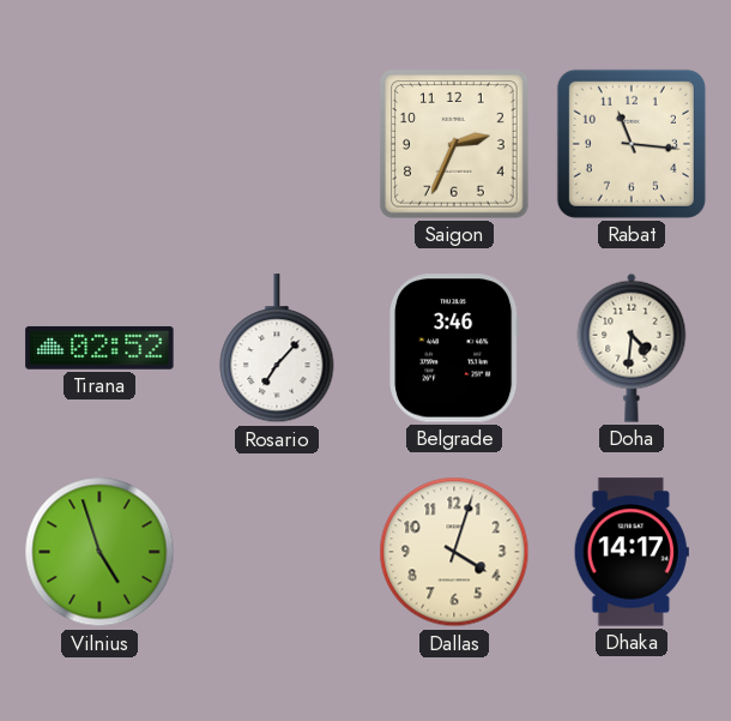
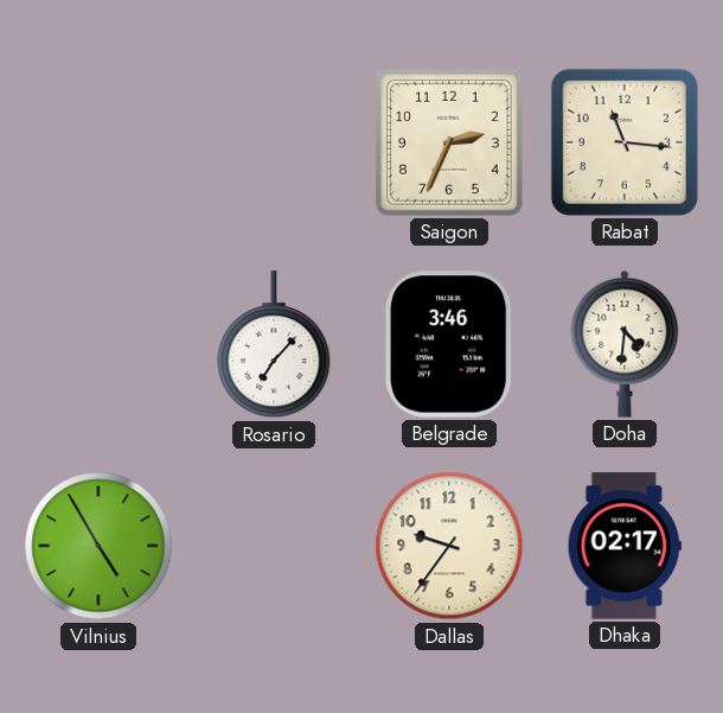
Tirana: 02:52 -> none (99, 348)
Vilnius: 4:57 -> 4:55 (98, 546)
Dallas: 4:03 -> 9:36 (449, 546)
Dhaka: 14:17 -> 02:17 (625, 546)
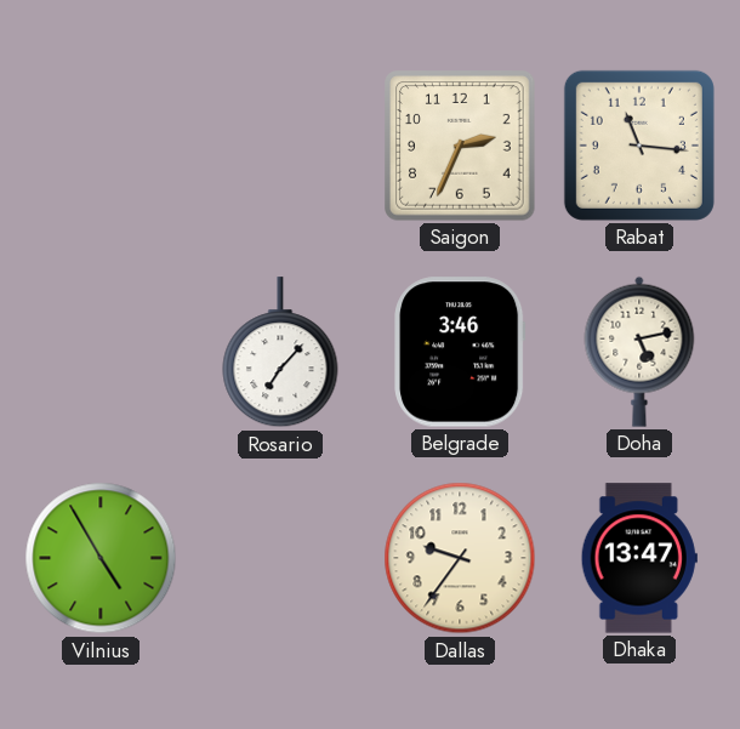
Doha: 4:31 -> 5:13 (639, 352)
Dhaka: 02:17 -> 13:47 (639, 558)
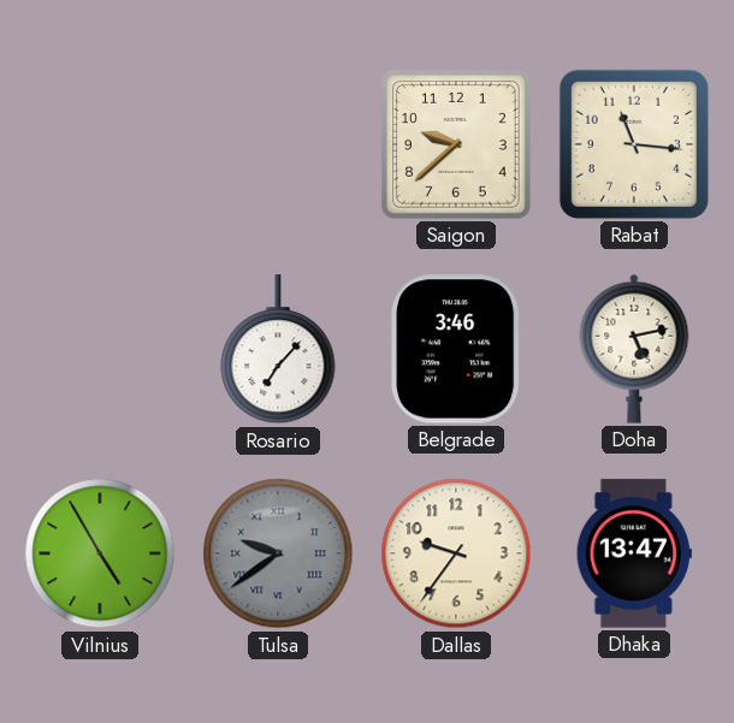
Saigon: 2:34 -> 9:38 (456, 144)
Tulsa: none -> 9:39 (278, 553)
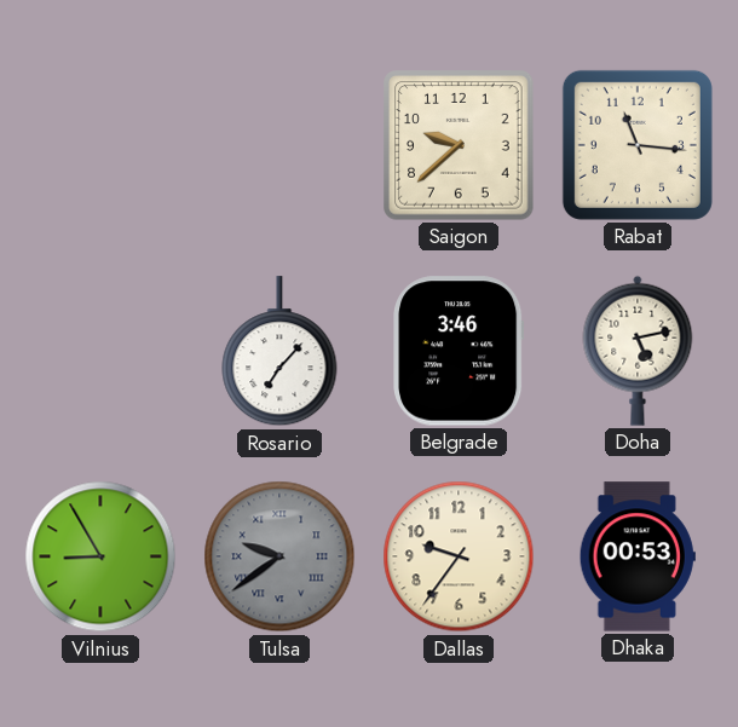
Vilnius: 4:55 -> 8:55 (100, 556)
Dhaka: 13:47 -> 00:53 (638, 556)
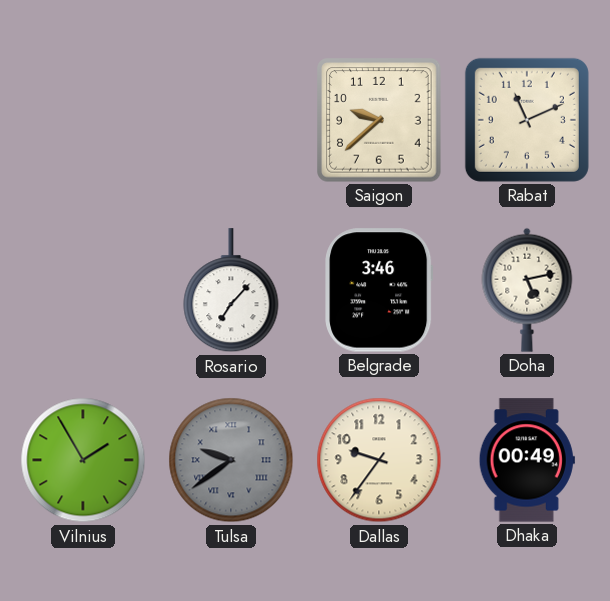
Rabat: 11:16 -> 11:11 (527, 120)
Vilnius: 8:55 -> 1:55 (83, 460)
Dhaka: 00:53 -> 00:49 (527, 460)
